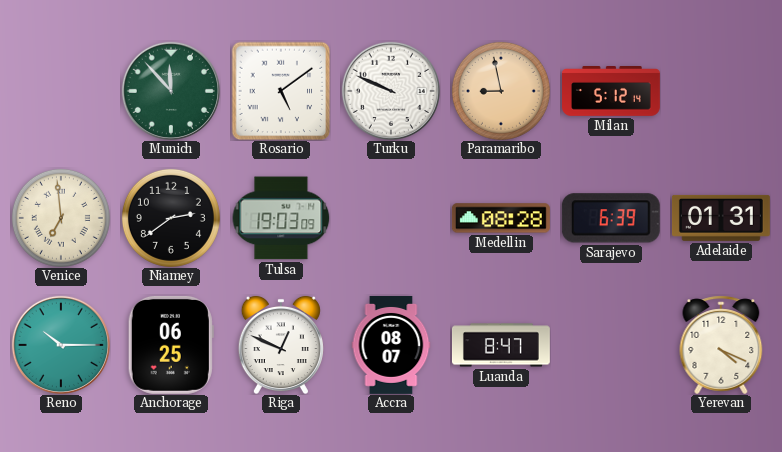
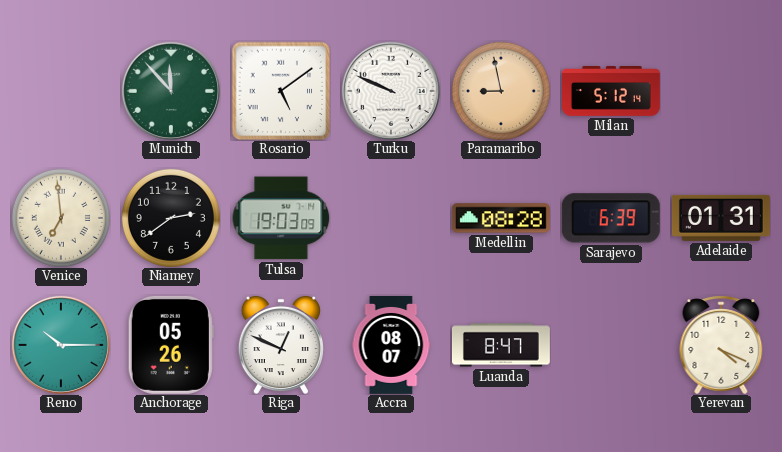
Anchorage: 06:25 -> 05:26 (171, 345)
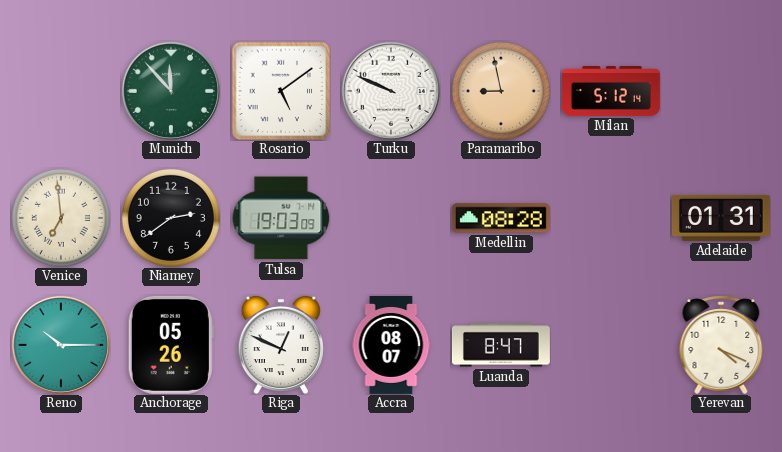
Sarajevo: 6:39 -> none (611, 218)
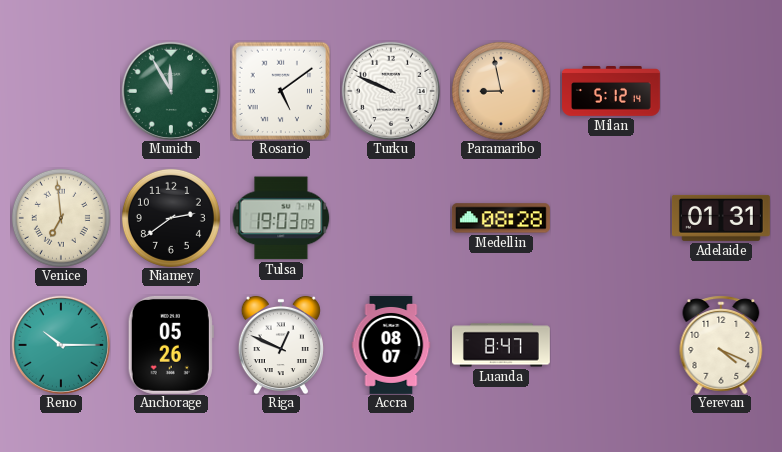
Munich: 11:53 -> 11:55 (171, 91)
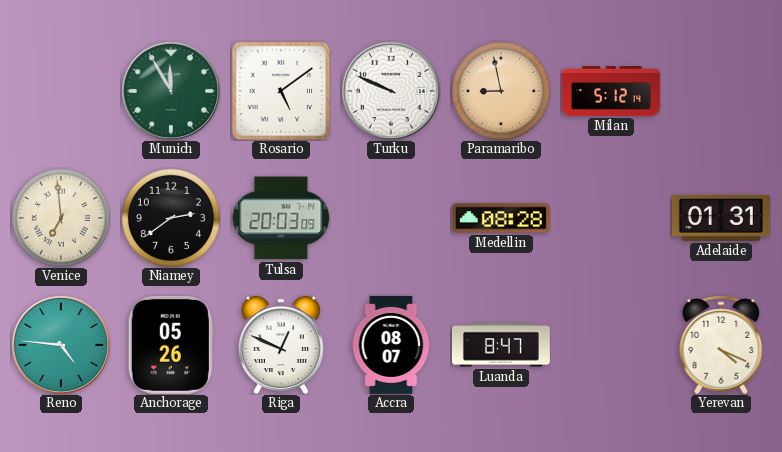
Tulsa: 19:03 -> 20:03 (281, 218)
Reno: 10:15 -> 4:46 (61, 345)
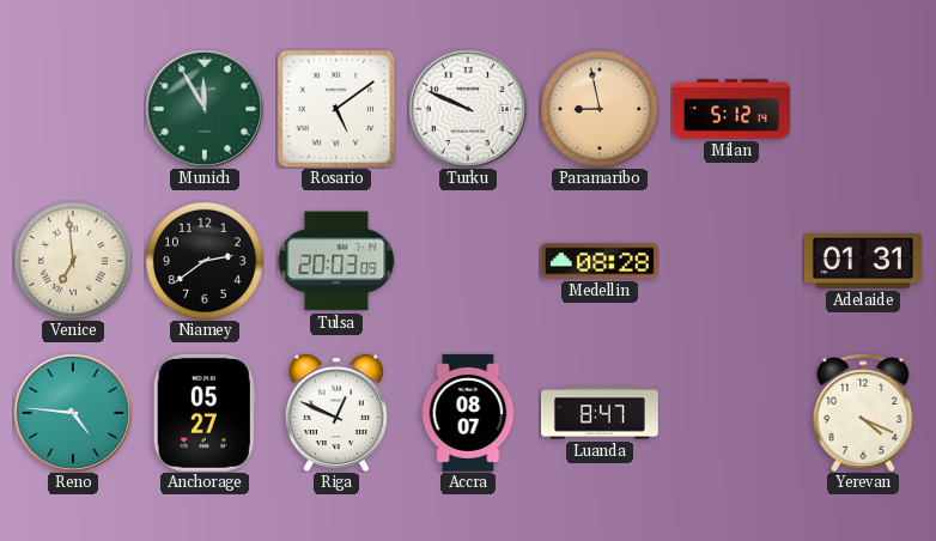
Anchorage: 05:26 -> 05:27 (205, 413)
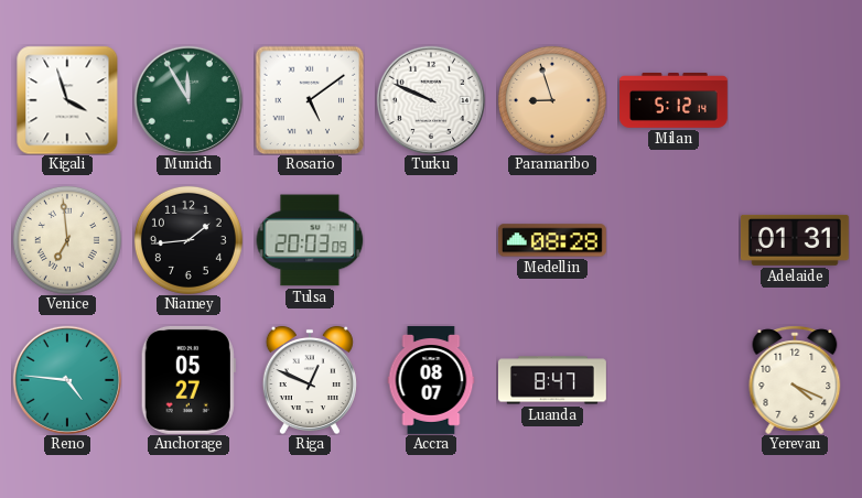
Kigali: none -> 3:57 (67, 100)
Paramaribo: 8:58 -> 8:57 (552, 100)
Niamey: 2:39 -> 1:44 (188, 240)
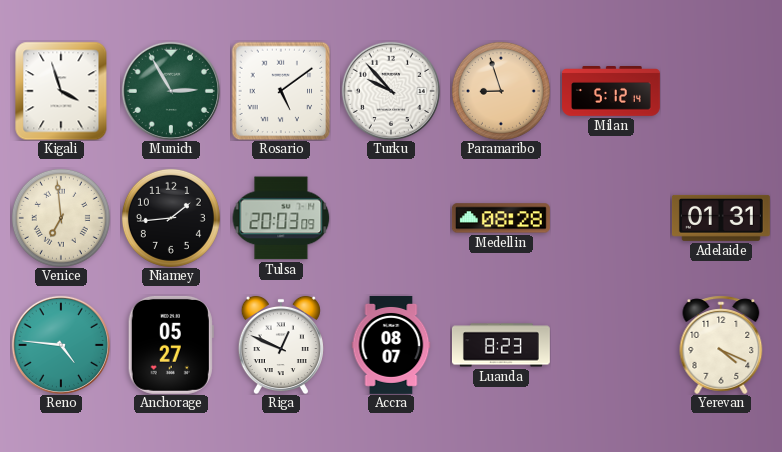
Munich: 11:55 -> 2:55 (171, 91)
Turku: 9:49 -> 9:53 (391, 91)
Luanda: 8:47 -> 8:23 (502, 345)
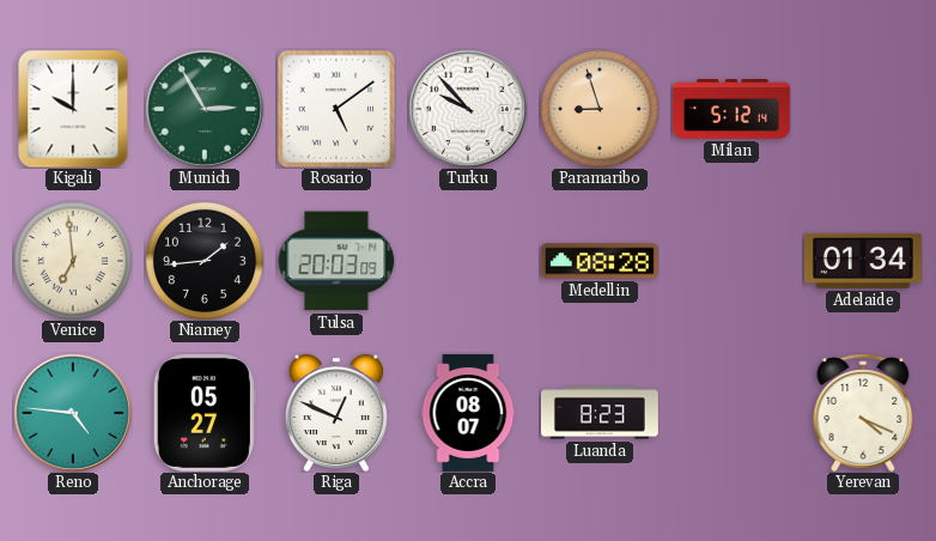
Kigali: 3:57 -> 10:00 (73, 109)
Adelaide: 01:31 -> 01:34 (863, 261)
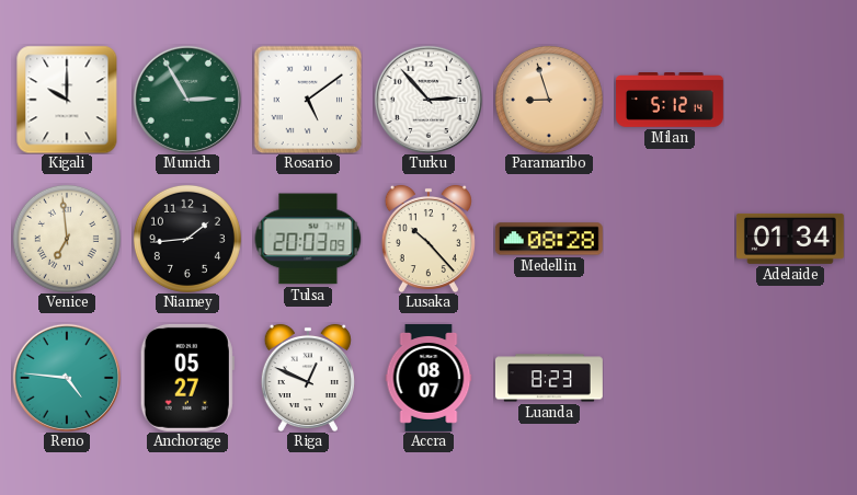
Turku: 9:53 -> 2:53 (428, 100)
Lusaka: none -> 10:23 (428, 239)
Yerevan: 4:19 -> none (863, 413)
